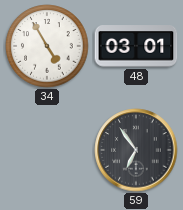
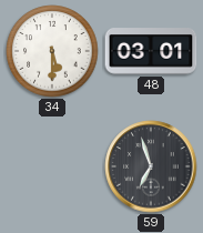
34: 4:55 -> 5:30 (52, 51)
59: 6:54 -> 6:57 (151, 166)
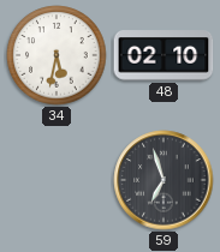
34: 5:30 -> 5:32 (57, 55)
48: 03:01 -> 02:10 (163, 55)
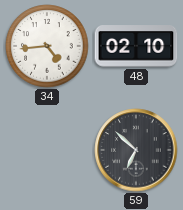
34: 5:32 -> 4:44 (47, 46)
59: 6:57 -> 6:52 (136, 150)
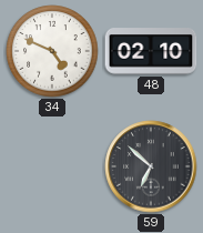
34: 4:44 -> 4:49 (52, 51)
